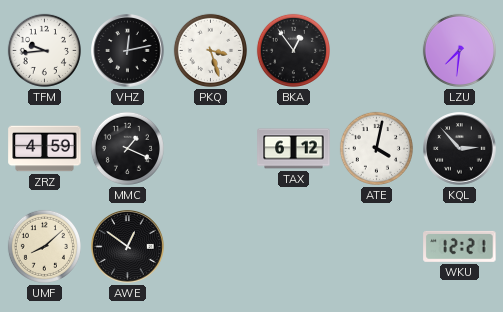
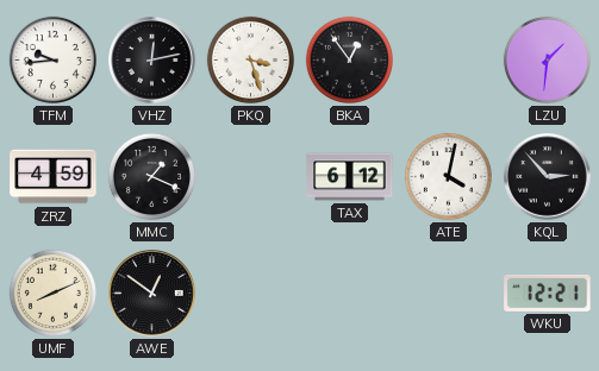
LZU: 7:31 -> 1:31 (547, 59)
UMF: 8:08 -> 8:11 (52, 293)
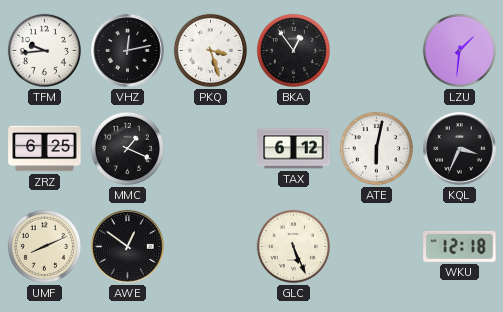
ZRZ: 4:59 -> 6:25 (45, 149)
ATE: 4:02 -> 6:02 (376, 148)
KQL: 2:53 -> 3:34 (460, 149)
GLC: none -> 5:26 (293, 246)
WKU: 12:21 -> 12:18 (460, 246)
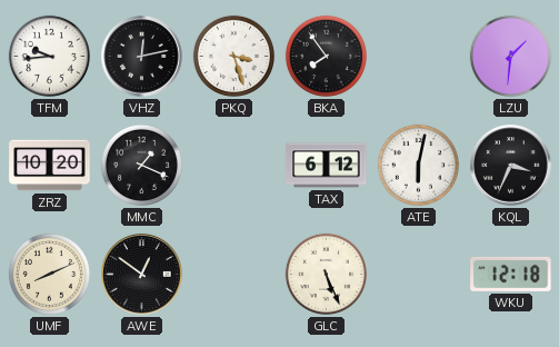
BKA: 12:54 -> 7:54 (326, 56)
ZRZ: 6:25 -> 10:20 (50, 166)
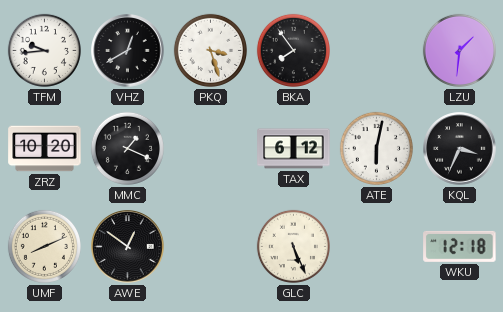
VHZ: 12:13 -> 12:40 (128, 51)
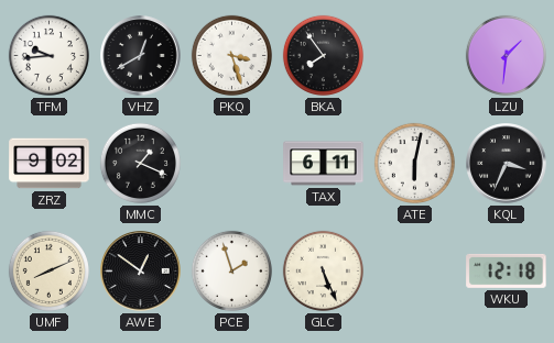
ZRZ: 10:20 -> 9:02 (50, 164)
TAX: 6:12 -> 6:11 (324, 164)
PCE: none -> 1:57 (231, 270)
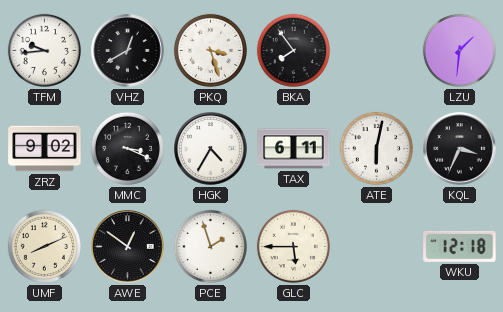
MMC: 1:19 -> 3:19 (127, 148)
HGK: none -> 4:35 (211, 149)
GLC: 5:26 -> 5:45 (293, 246)
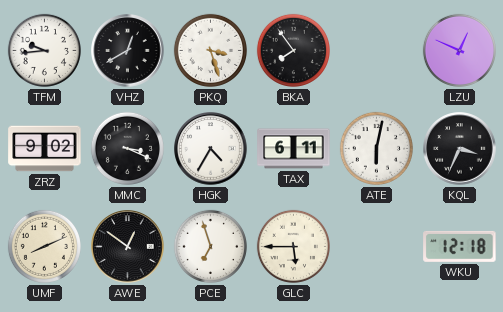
LZU: 1:31 -> 12:49 (459, 50)
PCE: 1:57 -> 6:57 (210, 246)
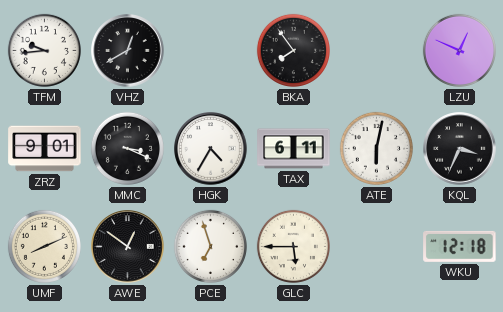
PKQ: 3:27 -> none (210, 50)
ZRZ: 9:02 -> 9:01 (45, 149)
